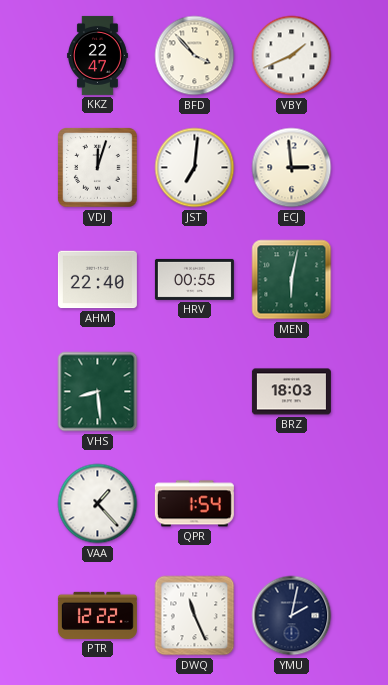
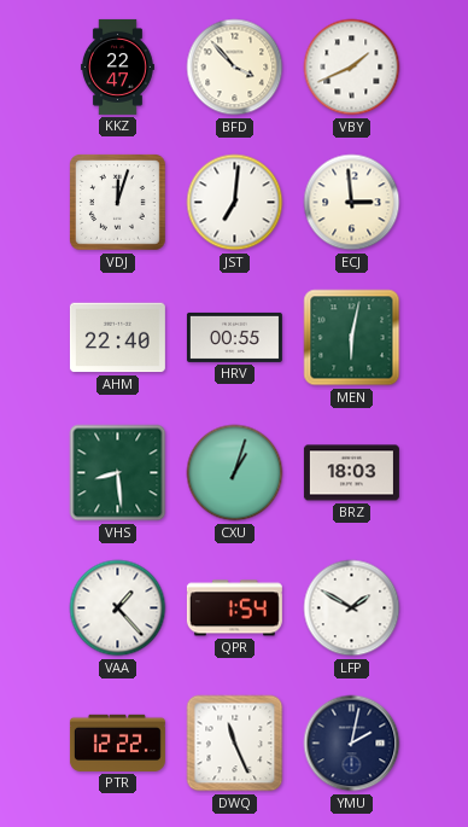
CXU: none -> 1:03 (235, 473)
LFP: none -> 1:50 (352, 608)
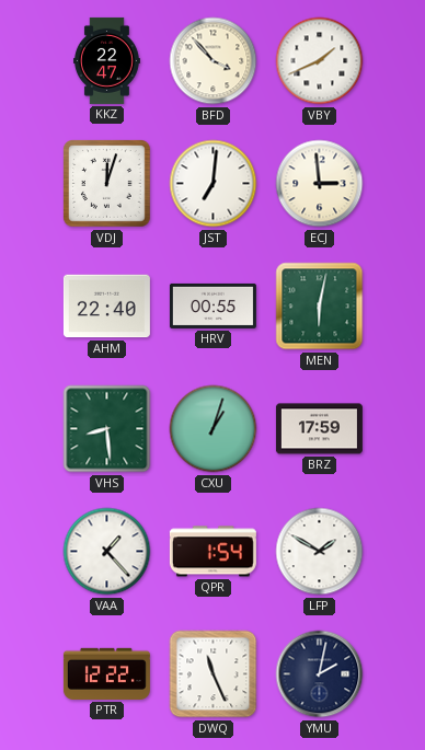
BRZ: 18:03 -> 17:59 (319, 429)
